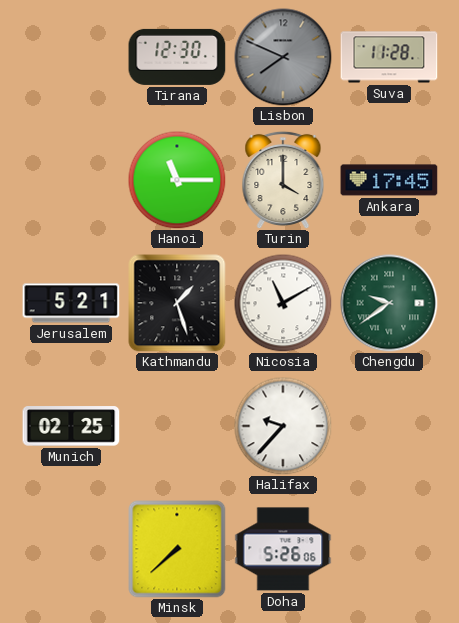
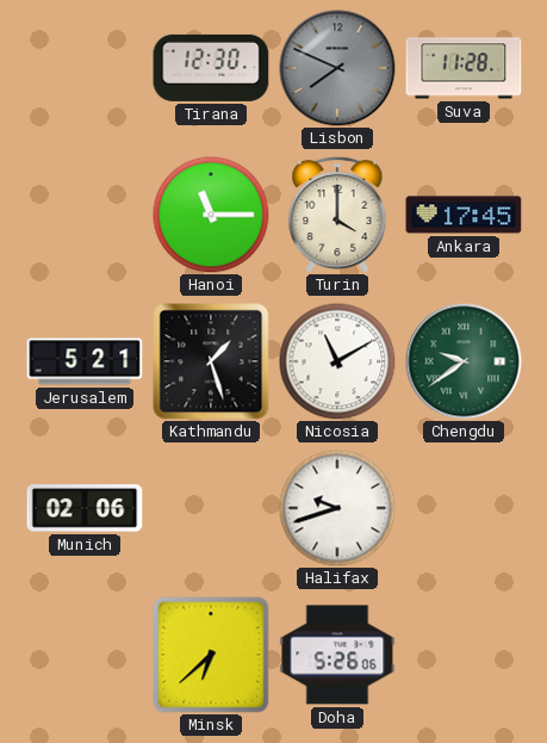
Munich: 02:25 -> 02:06 (85, 508)
Halifax: 9:37 -> 9:42 (337, 508)
Minsk: 7:38 -> 6:38 (211, 655)
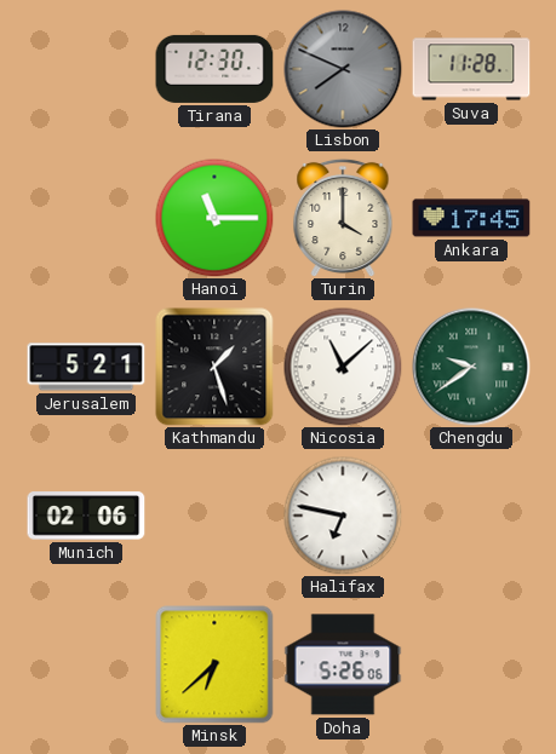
Nicosia: 11:10 -> 11:08 (343, 367)
Halifax: 9:42 -> 6:47 (343, 516)
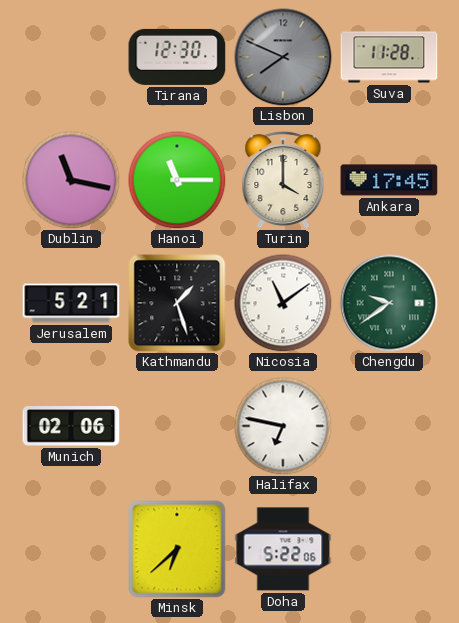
Dublin: none -> 11:17 (71, 180)
Nicosia: 11:08 -> 11:09 (283, 303)
Doha: 5:26 -> 5:22 (283, 549)
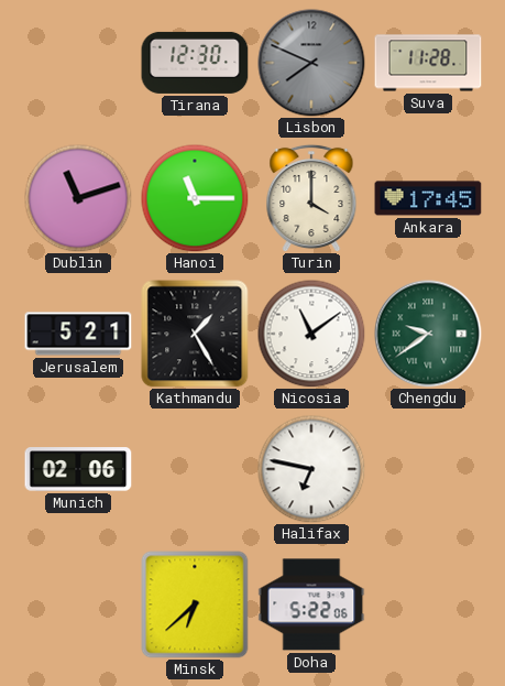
Dublin: 11:17 -> 11:12 (78, 198)
Kathmandu: 1:27 -> 1:25 (195, 334)
